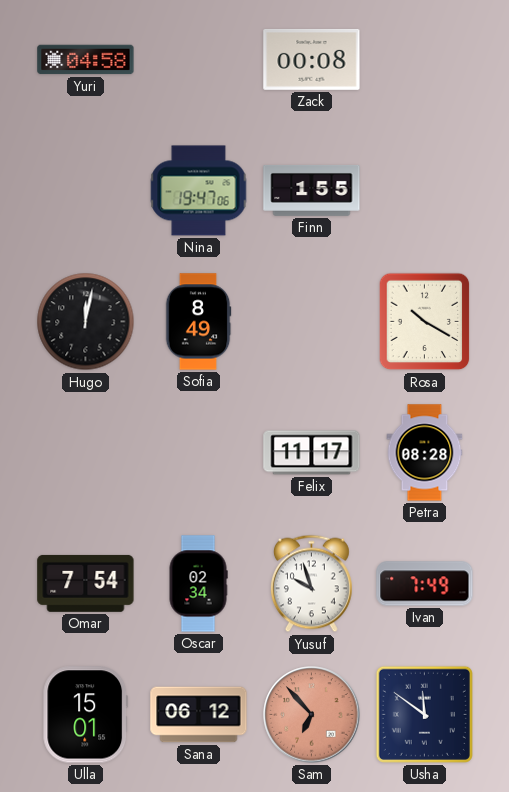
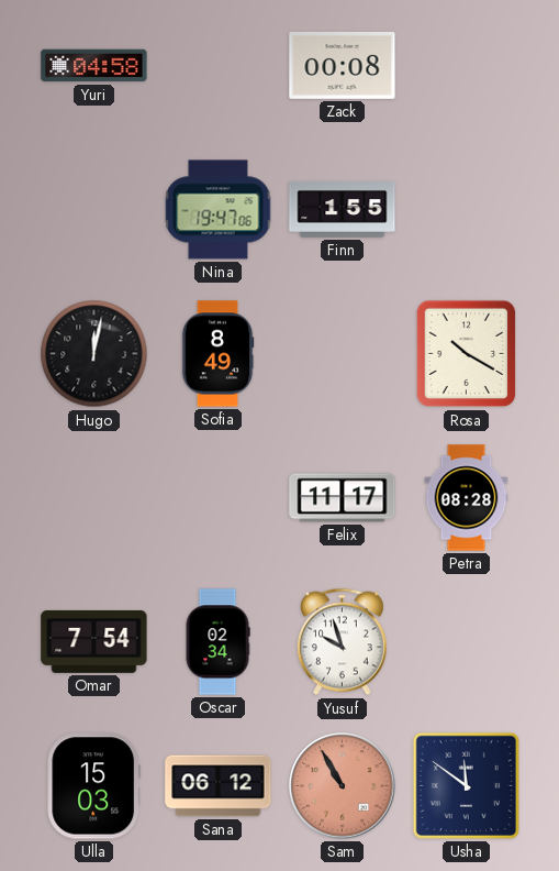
Ivan: 7:49 -> none (425, 584)
Ulla: 15:01 -> 15:03 (94, 786)
Sam: 6:53 -> 10:55 (343, 786)
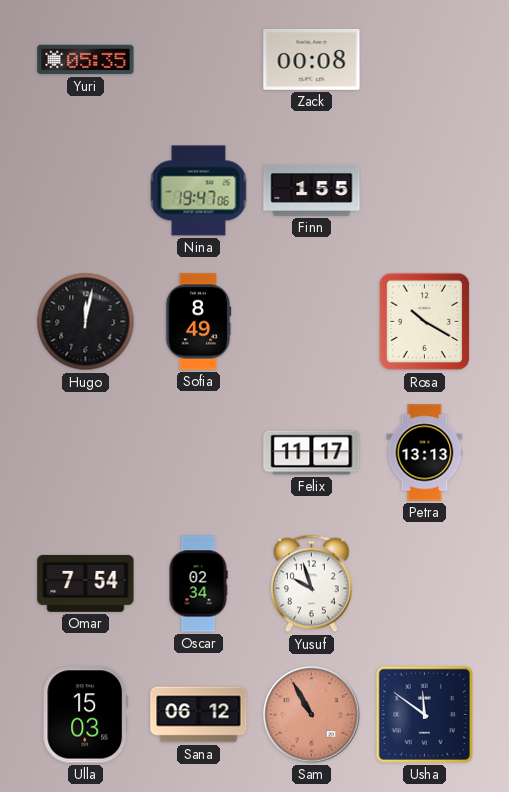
Yuri: 04:58 -> 05:35 (86, 60)
Petra: 08:28 -> 13:13 (425, 453)
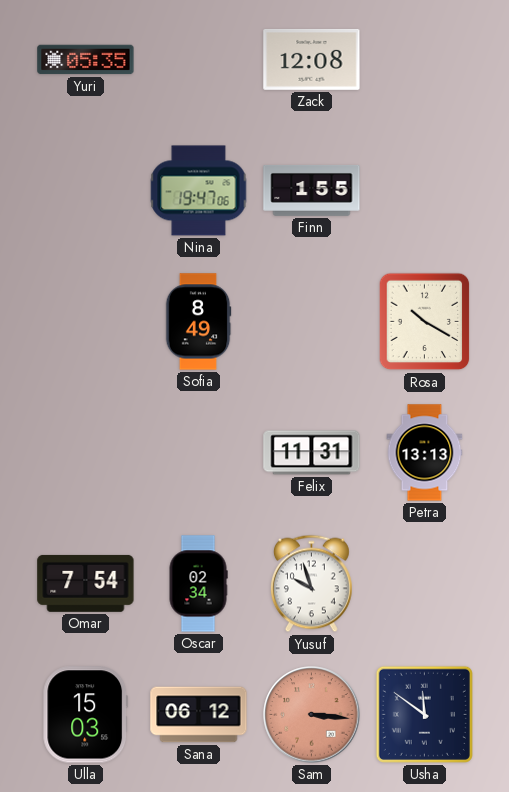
Zack: 00:08 -> 12:08 (312, 59)
Hugo: 12:02 -> none (86, 322)
Felix: 11:17 -> 11:31 (312, 453)
Sam: 10:55 -> 3:16 (312, 715)
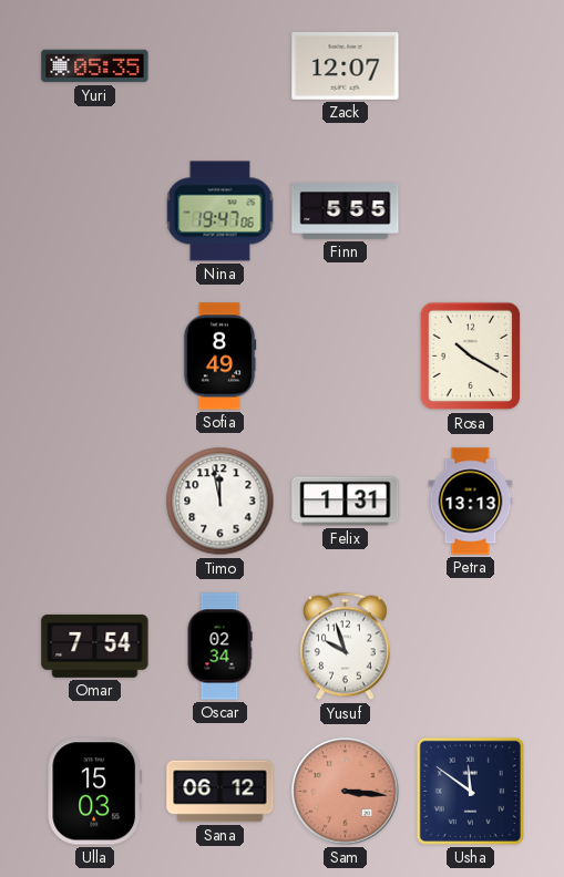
Zack: 12:08 -> 12:07 (346, 65)
Finn: 1:55 -> 5:55 (346, 210)
Timo: none -> 11:58 (221, 502)
Felix: 11:31 -> 1:31 (346, 502)
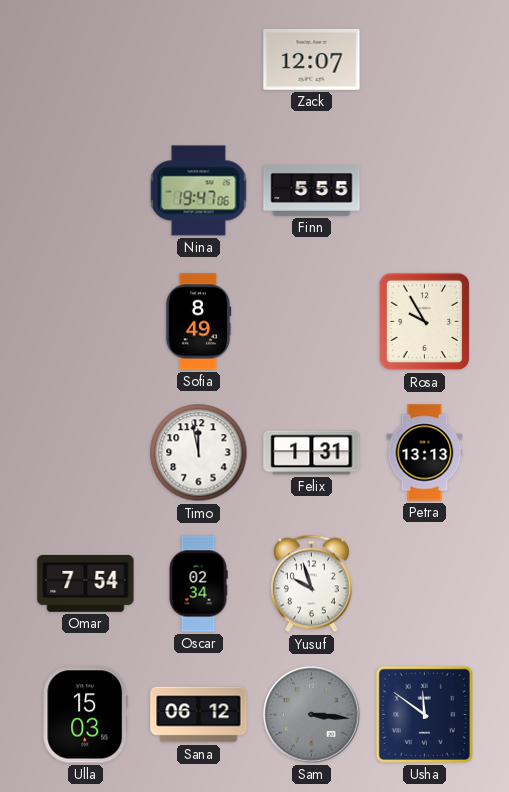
Yuri: 05:35 -> none (95, 66)
Rosa: 10:20 -> 9:55 (425, 322)
Sam dial: salmon -> grey (312, 715)
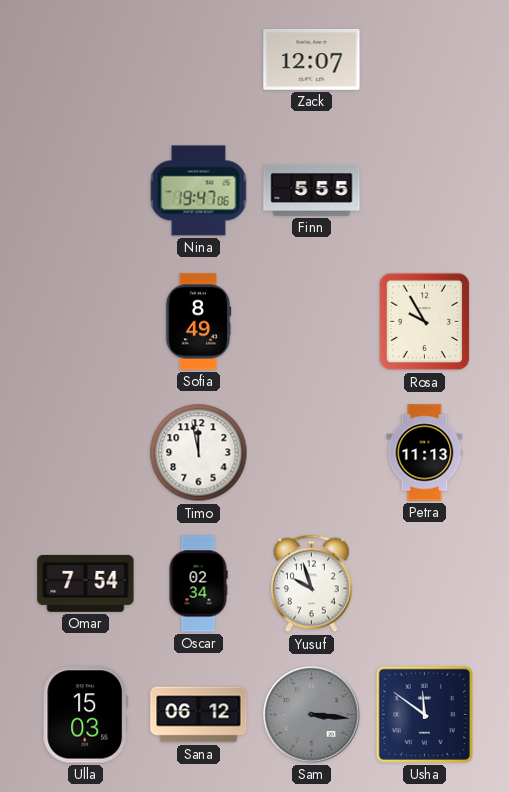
Felix: 1:31 -> none (312, 453)
Petra: 13:13 -> 11:13 (425, 453)
